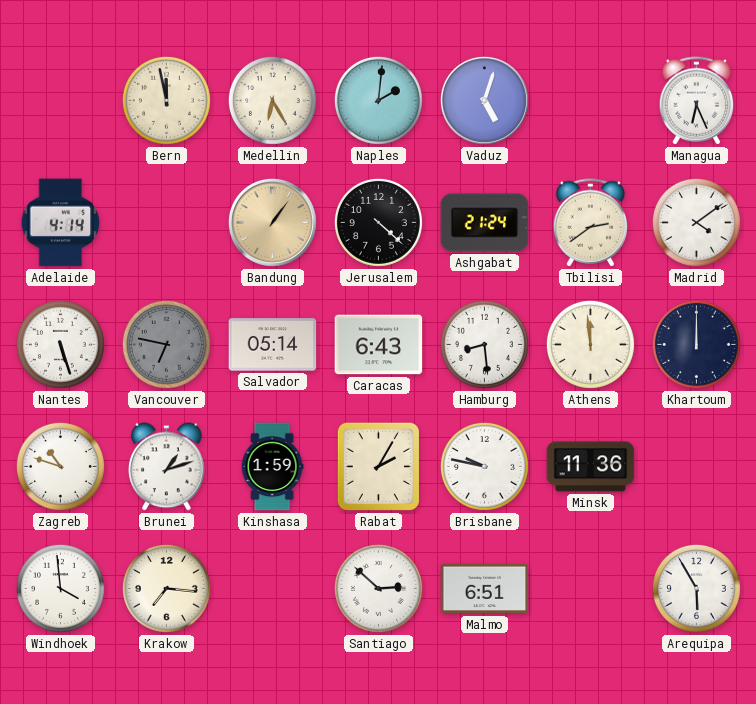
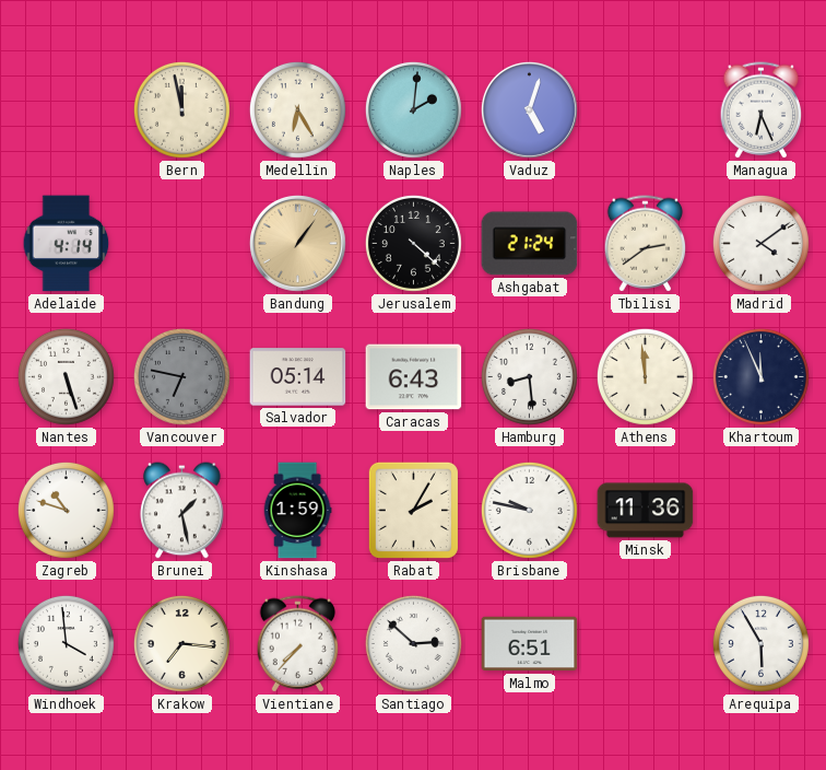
Khartoum: 12:00 -> 11:56 (760, 376)
Brunei: 1:12 -> 1:28 (182, 511)
Vientiane: none -> 7:37 (298, 644)
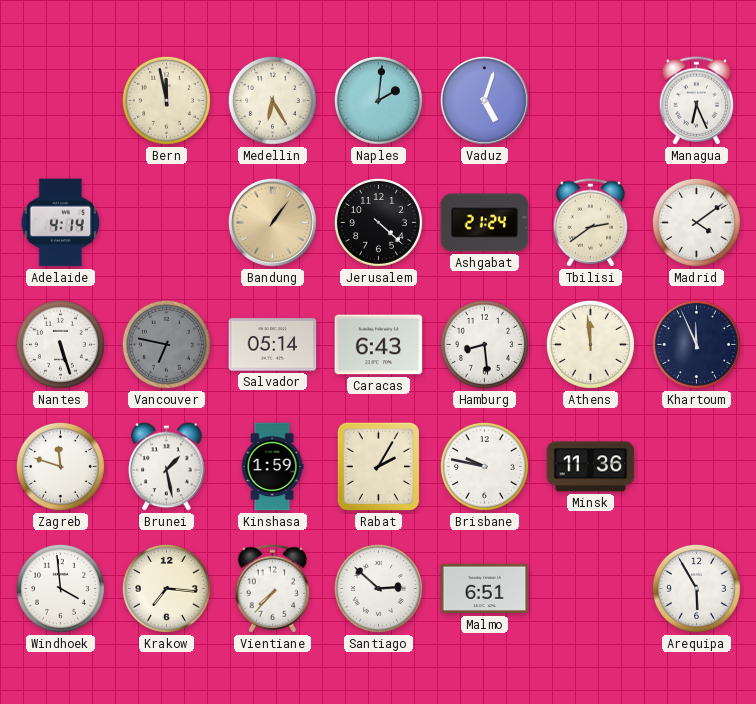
Zagreb: 10:48 -> 11:48 (60, 466)
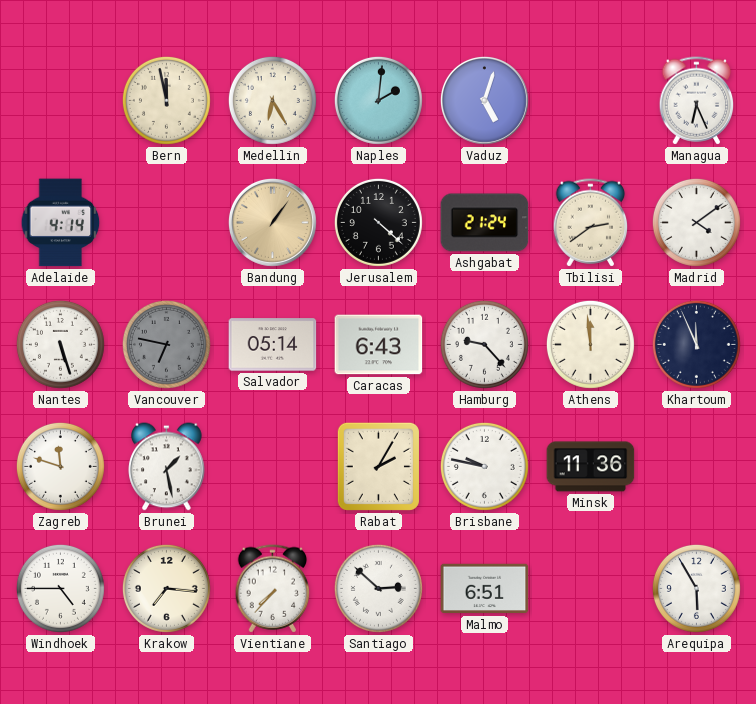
Hamburg: 8:29 -> 9:23 (484, 344)
Kinshasa: 1:59 -> none (272, 467)
Windhoek: 3:59 -> 4:45 (60, 588)
